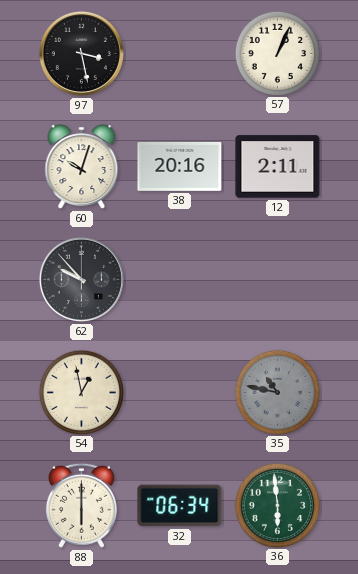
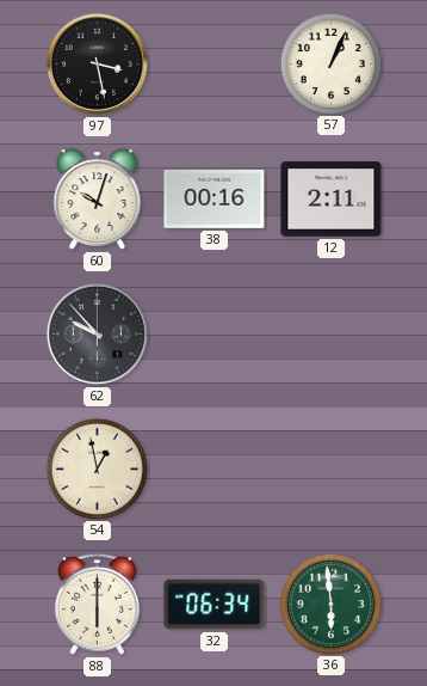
38: 20:16 -> 00:16 (215, 198)
35: 10:47 -> none (277, 392)
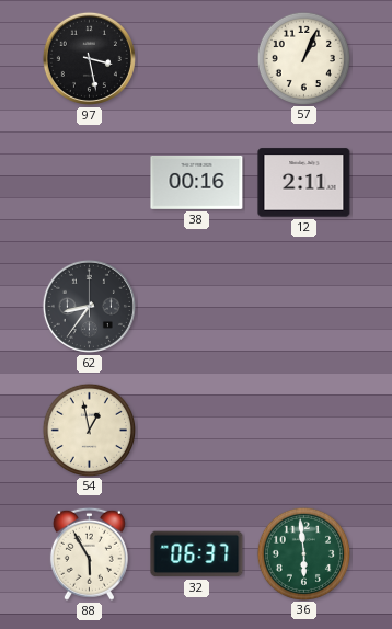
60: 10:03 -> none (98, 200)
62: 9:53 -> 8:36 (89, 306)
88: 6:00 -> 5:55 (89, 553)
32: 06:34 -> 06:37 (197, 554)
